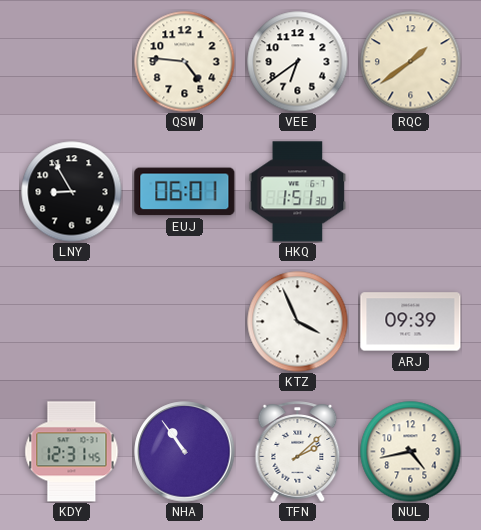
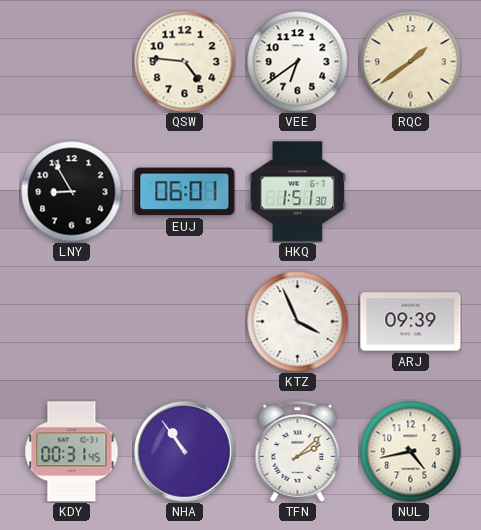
KDY: 12:31 -> 00:31 (72, 452)
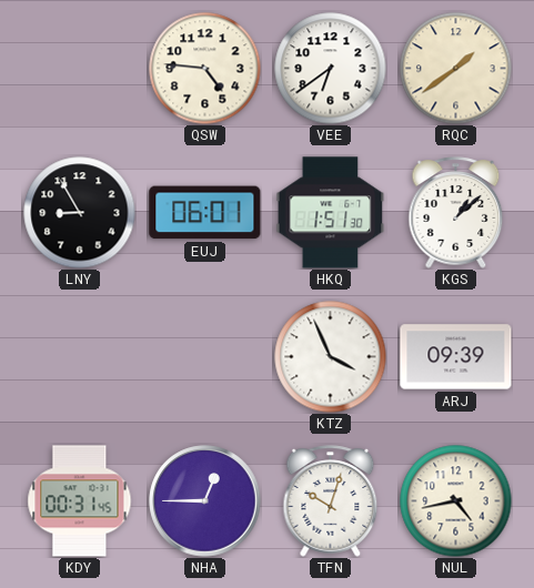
KGS: none -> 1:08 (456, 213)
NHA: 10:54 -> 12:45 (205, 501)
TFN: 2:08 -> 10:03 (331, 501)
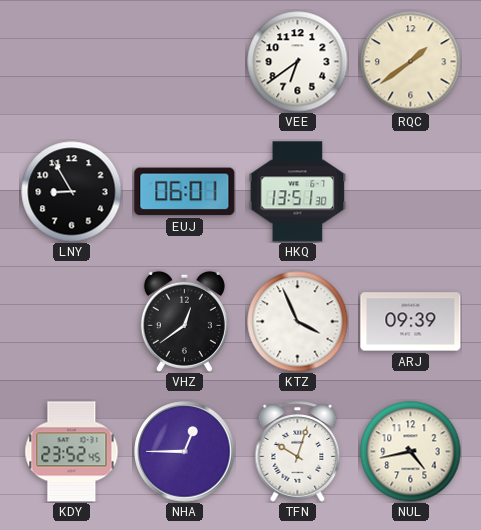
QSW: 4:46 -> none (205, 69)
HKQ: 1:51 -> 13:51 (298, 192)
KGS: 1:08 -> none (456, 213)
VHZ: none -> 12:39 (184, 321)
KDY: 00:31 -> 23:52 (72, 452)
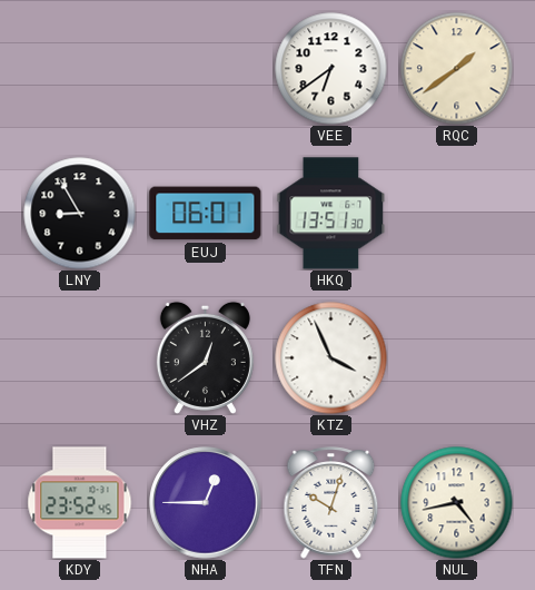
ARJ: 09:39 -> none (411, 322)
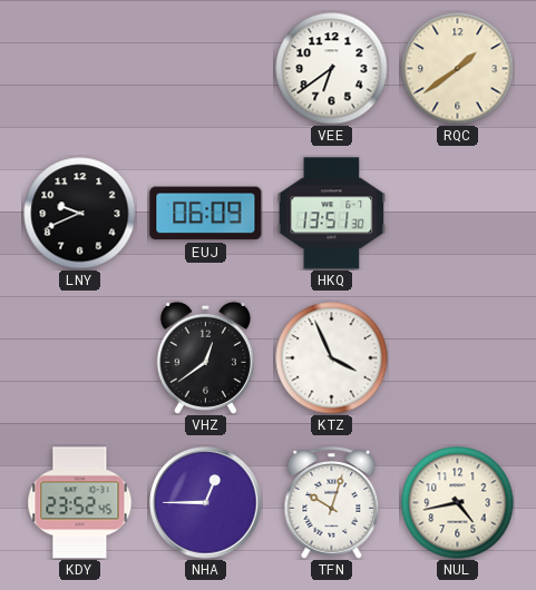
LNY: 8:55 -> 9:41 (80, 214)
EUJ: 06:01 -> 06:09 (206, 214)
